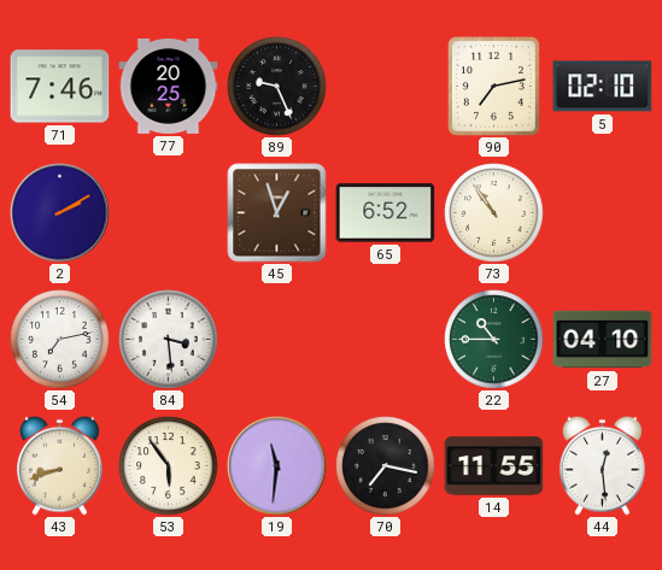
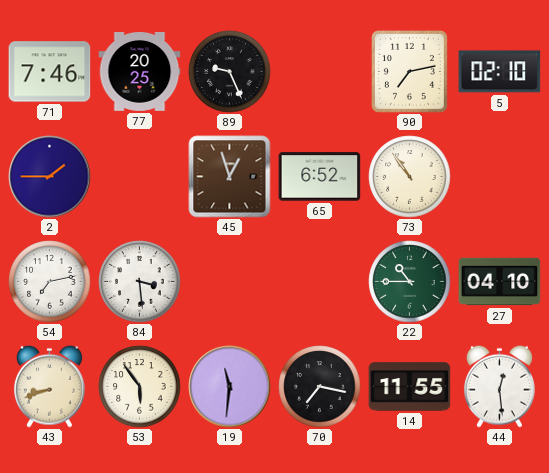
2: 2:10 -> 1:45 (50, 177)
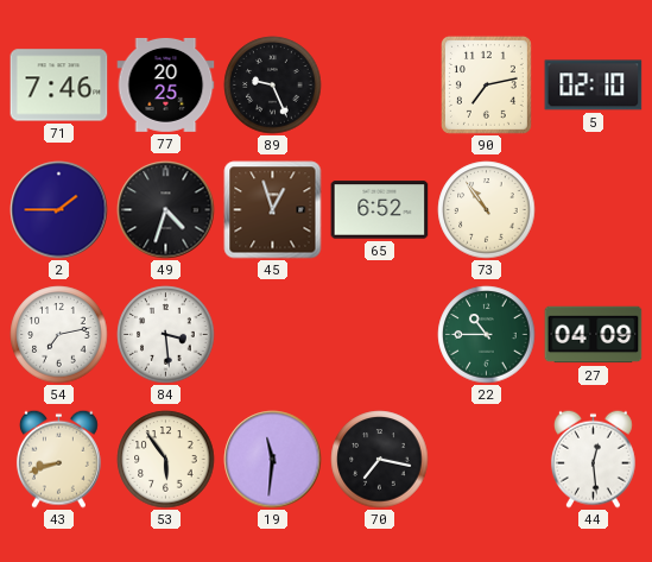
49: none -> 4:33 (166, 210)
27: 04:10 -> 04:09 (594, 335)
14: 11:55 -> none (410, 387)
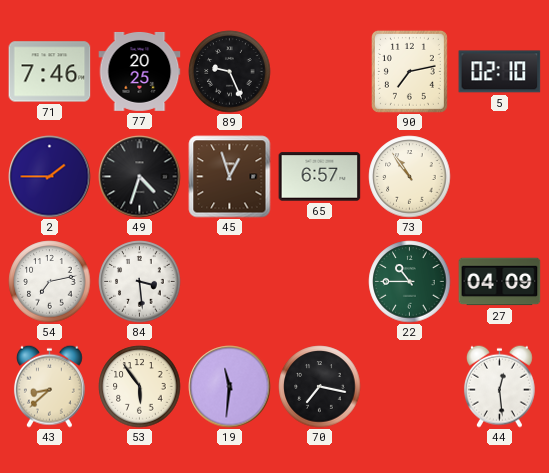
65: 6:52 -> 6:57 (320, 177)
43: 8:42 -> 8:38 (49, 386)
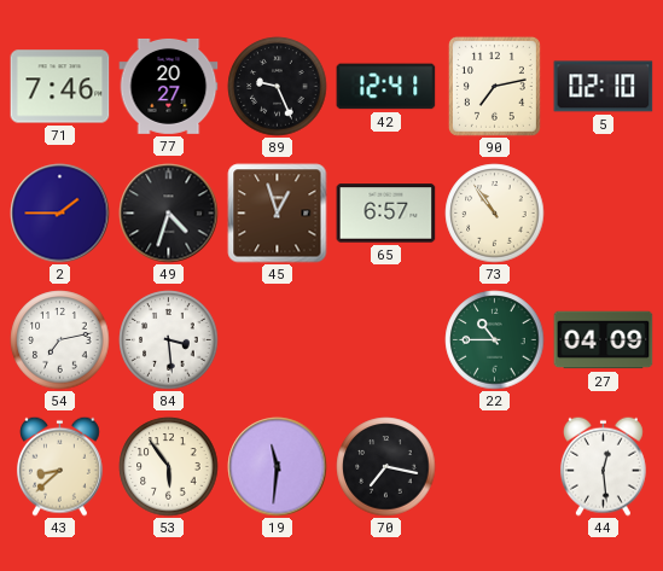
77: 20:25 -> 20:27 (169, 86)
42: none -> 12:41 (386, 87)
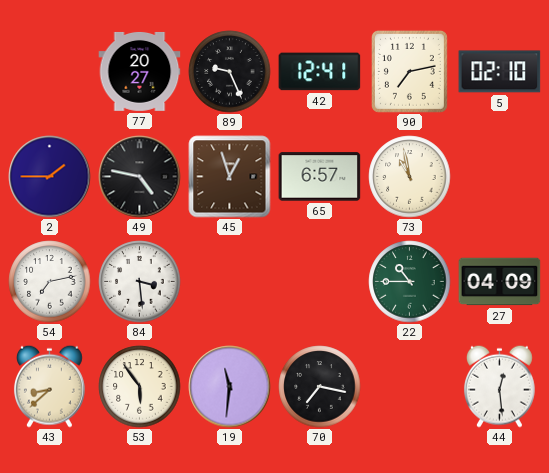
71: 7:46 -> none (60, 87)
49: 4:33 -> 4:47 (140, 177)
73: 10:54 -> 10:58 (410, 177)
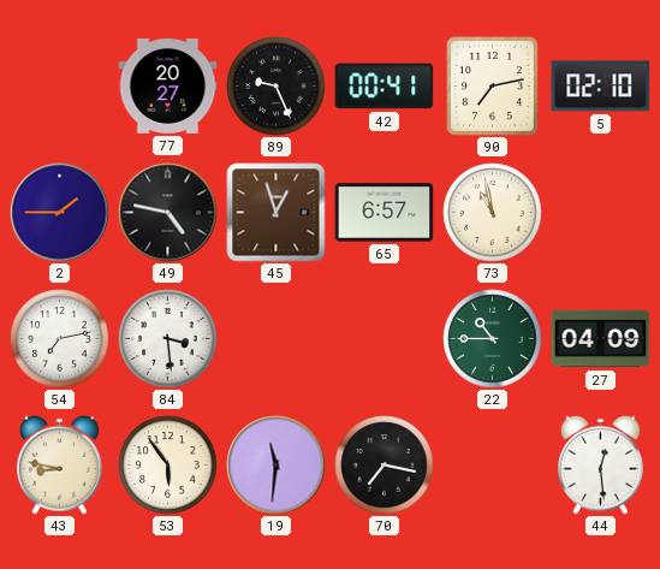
42: 12:41 -> 00:41 (385, 87)
43: 8:38 -> 8:47 (59, 464)
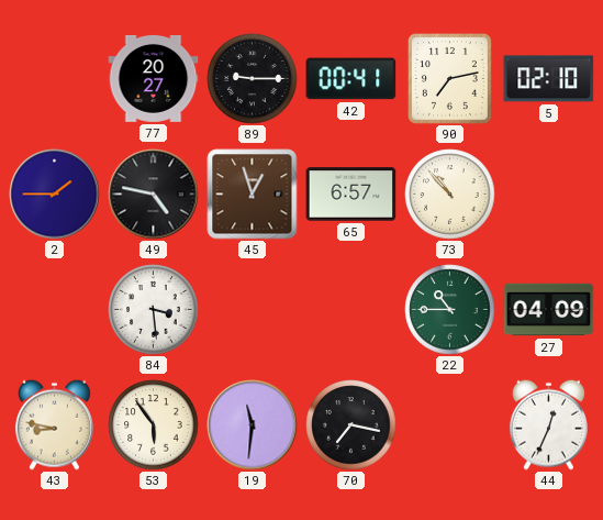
89: 9:26 -> 9:15 (253, 79)
73: 10:58 -> 10:53 (450, 195)
54: 7:13 -> none (60, 339)
44: 12:29 -> 12:34 (548, 424)
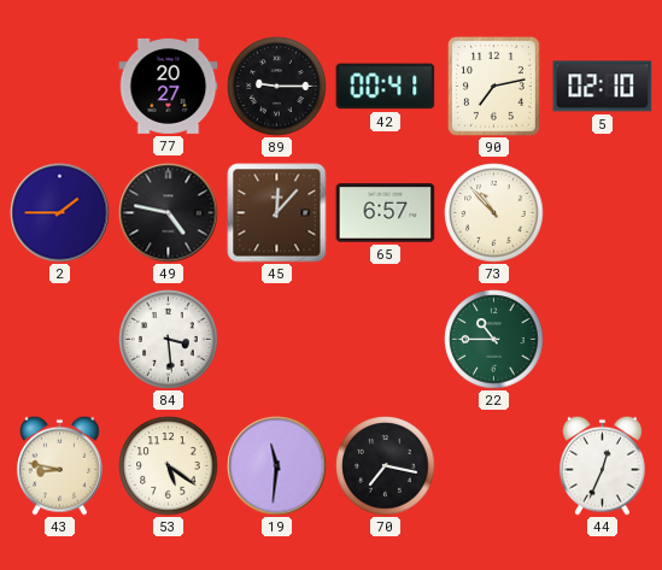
45: 12:57 -> 12:07 (277, 213)
27: 04:09 -> none (549, 310)
53: 5:54 -> 5:21 (169, 466)
